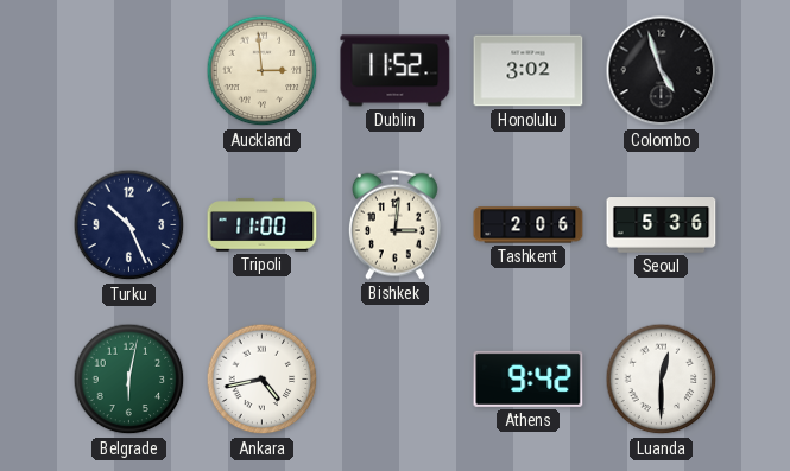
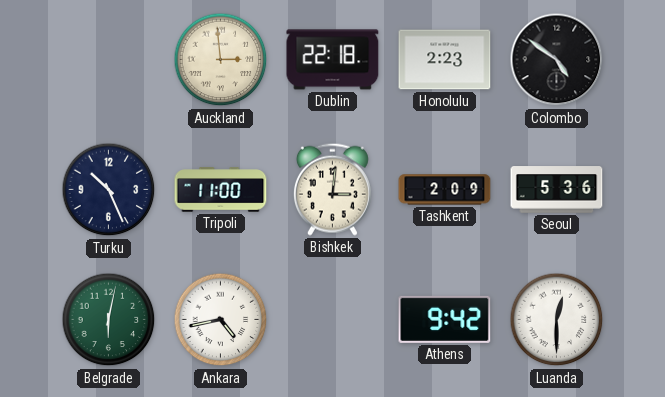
Dublin: 11:52 -> 22:18 (333, 60)
Honolulu: 3:02 -> 2:23 (445, 60)
Colombo: 4:57 -> 4:51 (557, 60)
Tashkent: 2:06 -> 2:09 (445, 190)
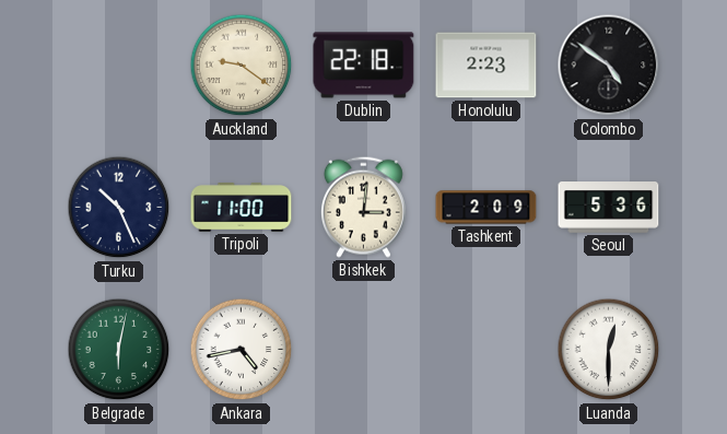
Auckland: 2:59 -> 9:21 (242, 66)
Athens: 9:42 -> none (445, 319)
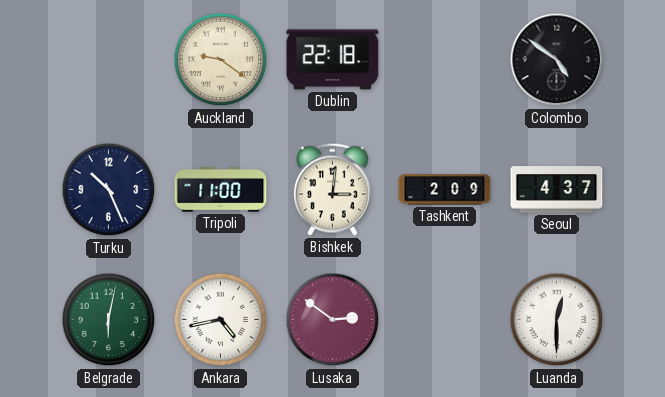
Honolulu: 2:23 -> none (486, 66)
Seoul: 5:36 -> 4:37 (557, 190)
Lusaka: none -> 2:51 (333, 320)
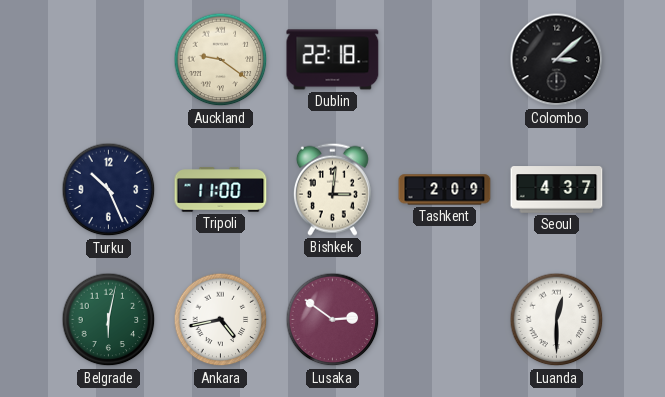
Colombo: 4:51 -> 3:08 (557, 60)
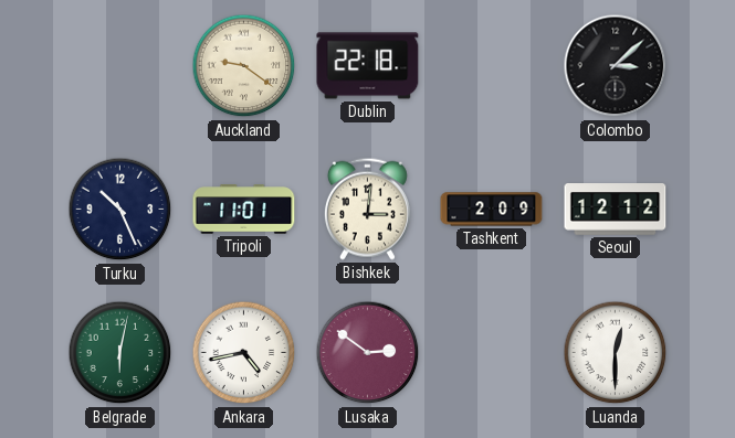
Tripoli: 11:00 -> 11:01 (244, 210)
Seoul: 4:37 -> 12:12 (616, 210)
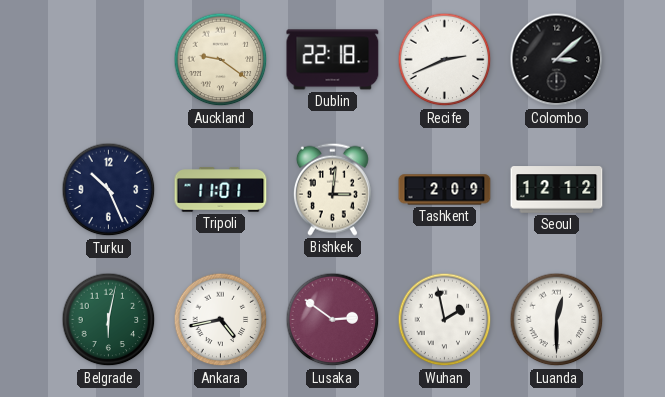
Recife: none -> 2:41 (445, 60)
Wuhan: none -> 1:58 (445, 320)
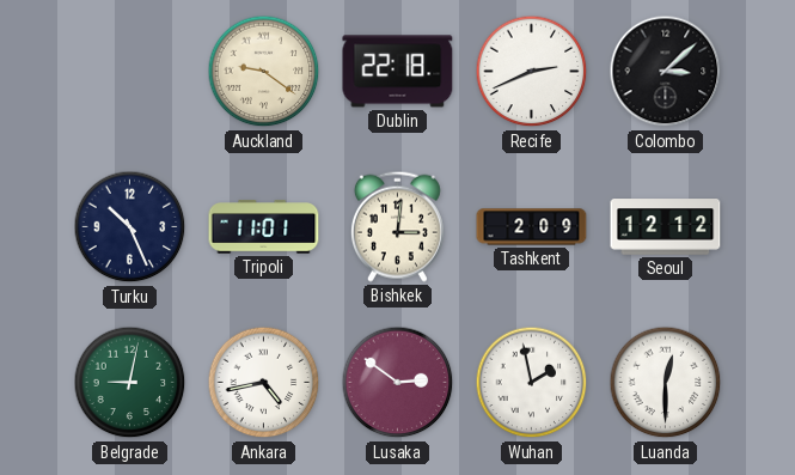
Belgrade: 6:02 -> 9:02 (130, 383)
